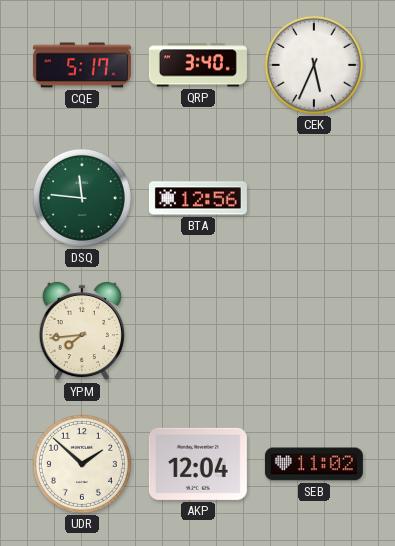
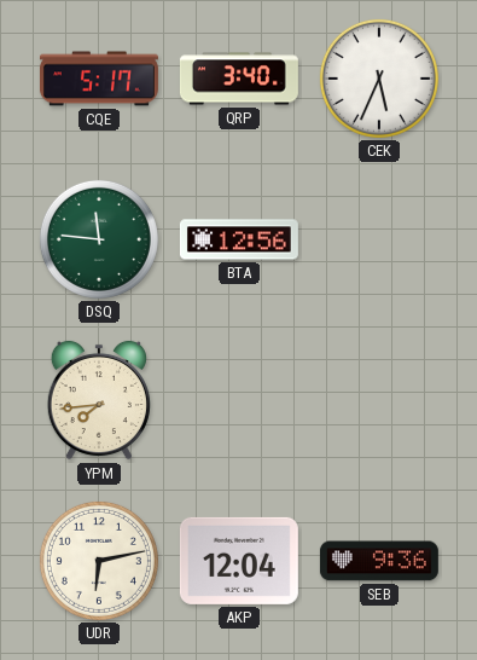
UDR: 1:52 -> 6:13 (99, 561)
SEB: 11:02 -> 9:36 (379, 561)
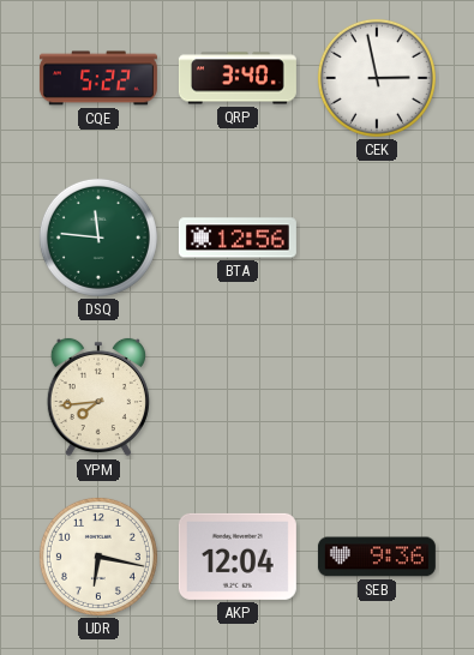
CQE: 5:17 -> 5:22 (98, 78)
CEK: 5:34 -> 2:58 (377, 78)
UDR: 6:13 -> 6:17 (98, 557)
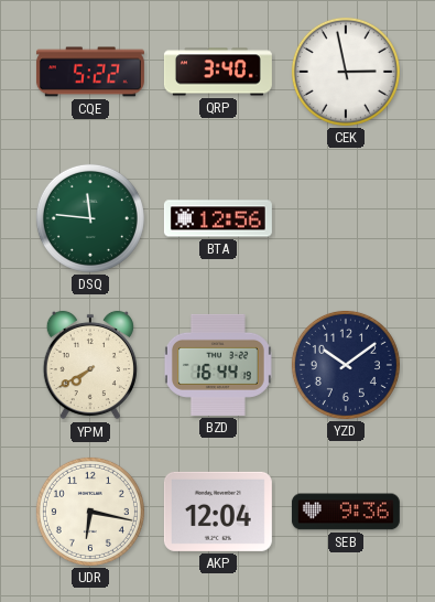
YPM: 7:44 -> 7:40 (90, 365)
BZD: none -> 16:44 (218, 365)
YZD: none -> 10:09 (346, 365)
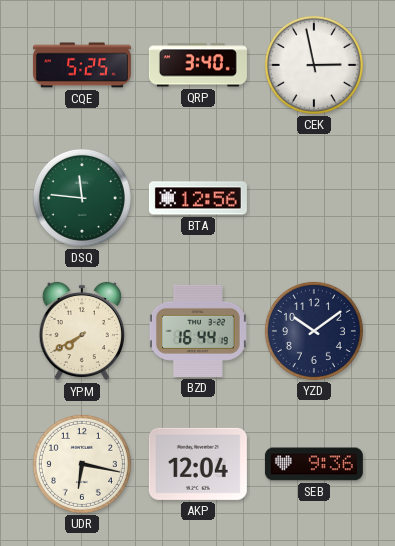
CQE: 5:22 -> 5:25 (82, 65)
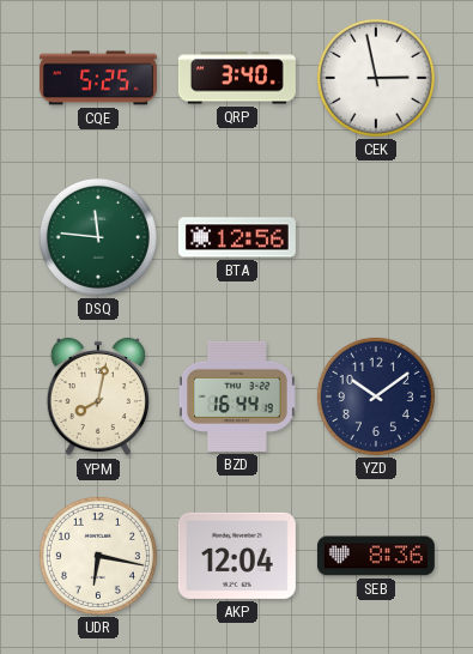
YPM: 7:40 -> 8:02 (98, 396)
SEB: 9:36 -> 8:36 (376, 556)
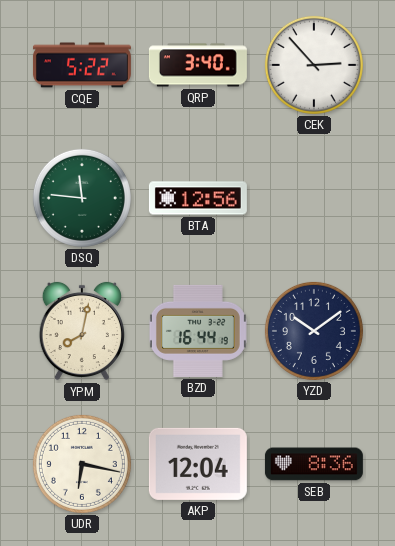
CQE: 5:25 -> 5:22 (82, 65)
CEK: 2:58 -> 2:53 (314, 65)
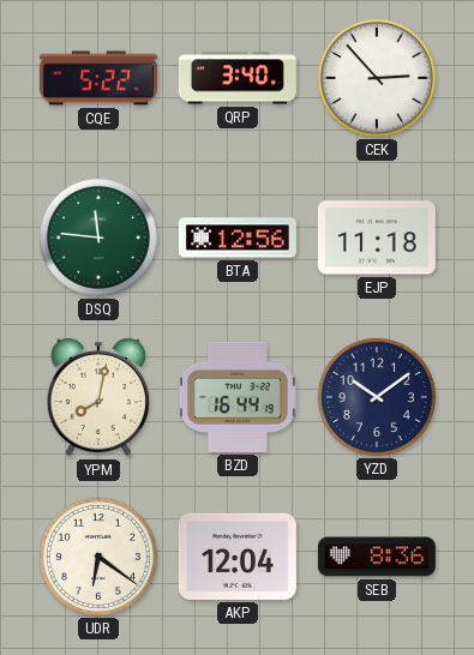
EJP: none -> 11:18 (377, 238)
UDR: 6:17 -> 6:21 (98, 557)
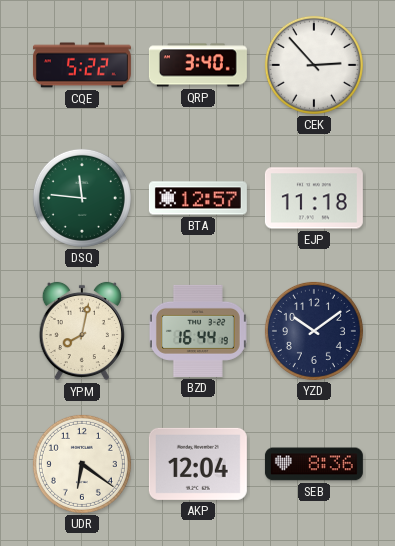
BTA: 12:56 -> 12:57 (198, 198)
